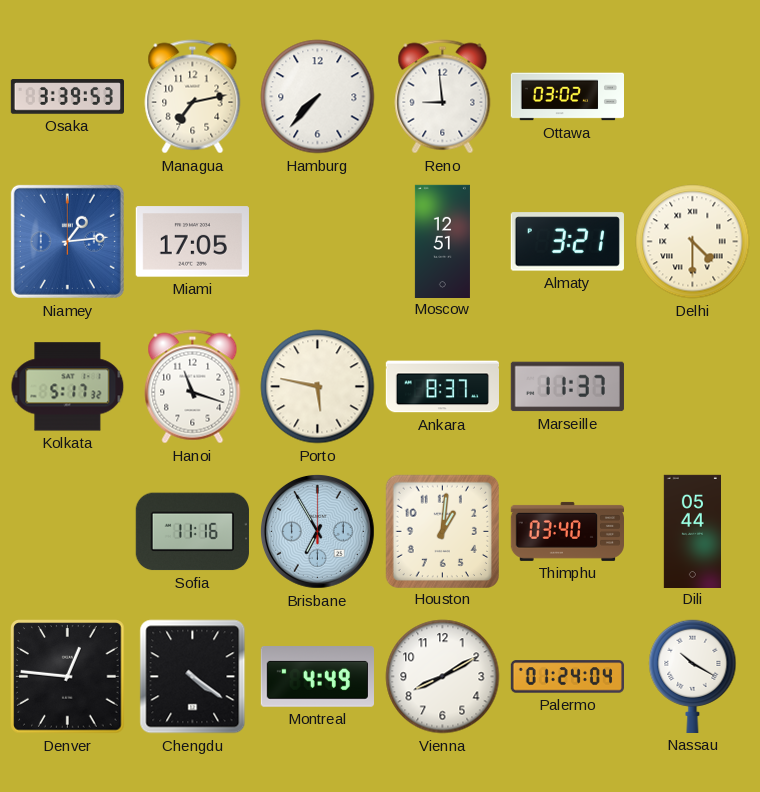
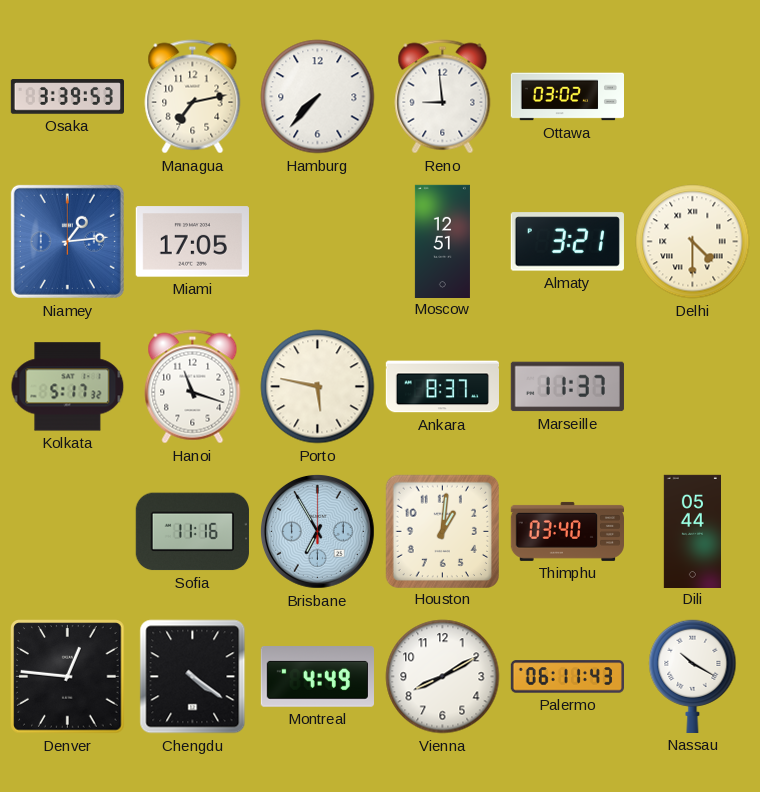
Palermo: 01:24 -> 06:11 (567, 677)
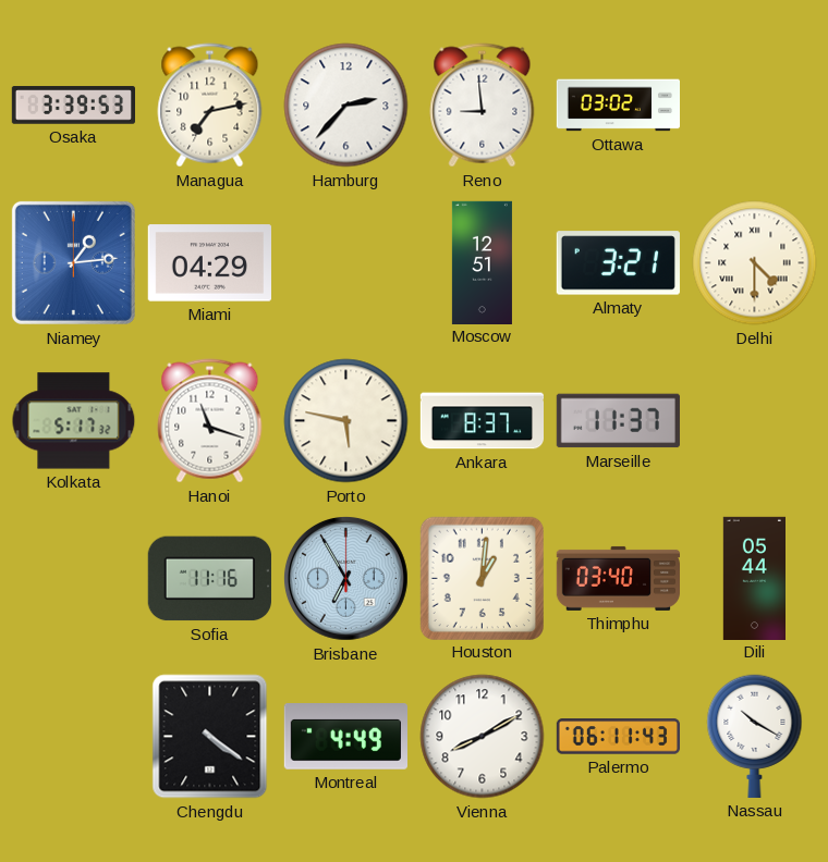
Hamburg: 7:37 -> 2:37 (346, 106)
Miami: 17:05 -> 04:29 (209, 263)
Denver: 12:46 -> none (68, 677)
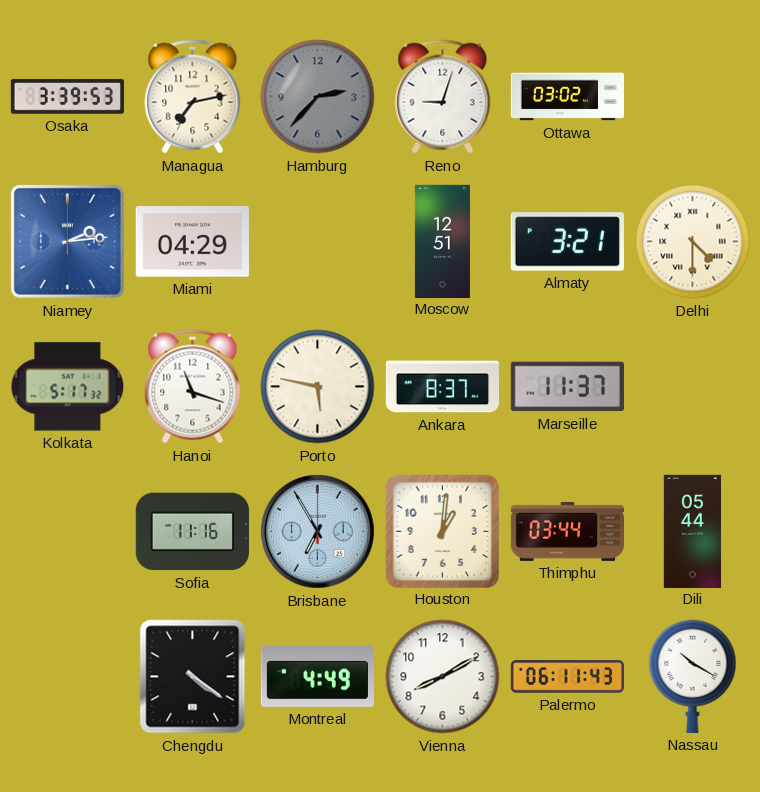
Hamburg dial: white -> grey (318, 97)
Reno: 8:59 -> 9:03 (443, 97)
Niamey: 1:14 -> 2:14 (67, 241)
Thimphu: 03:40 -> 03:44 (567, 531)
